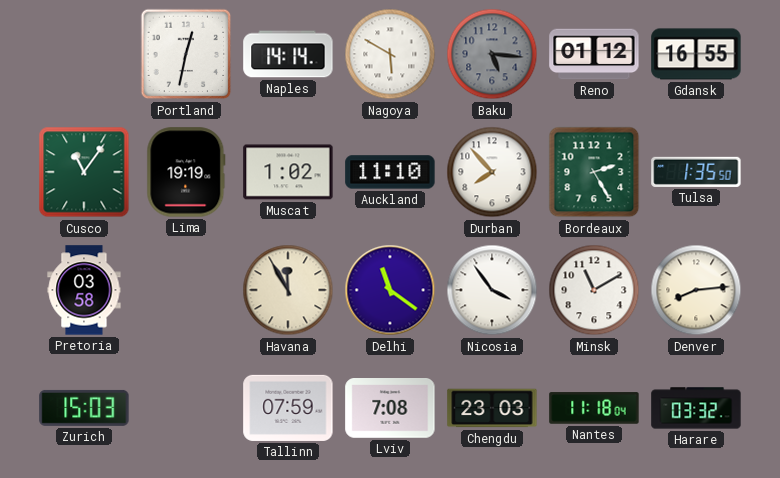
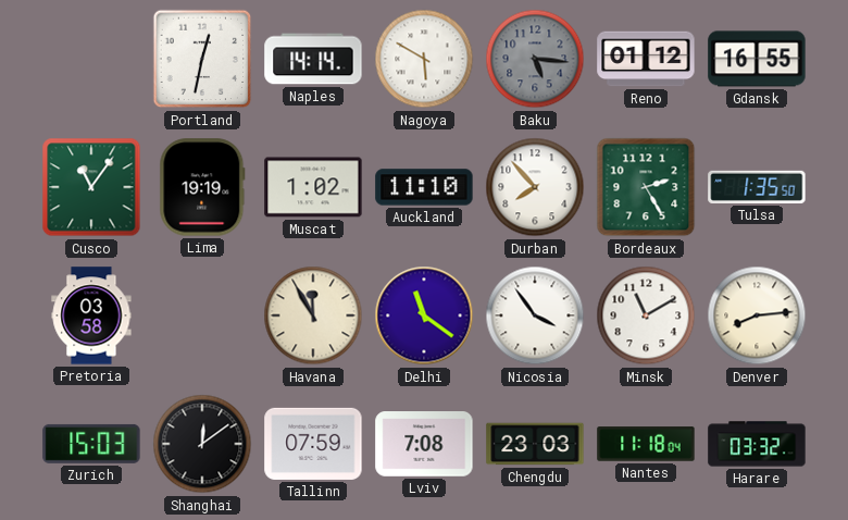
Shanghai: none -> 12:09 (202, 444)
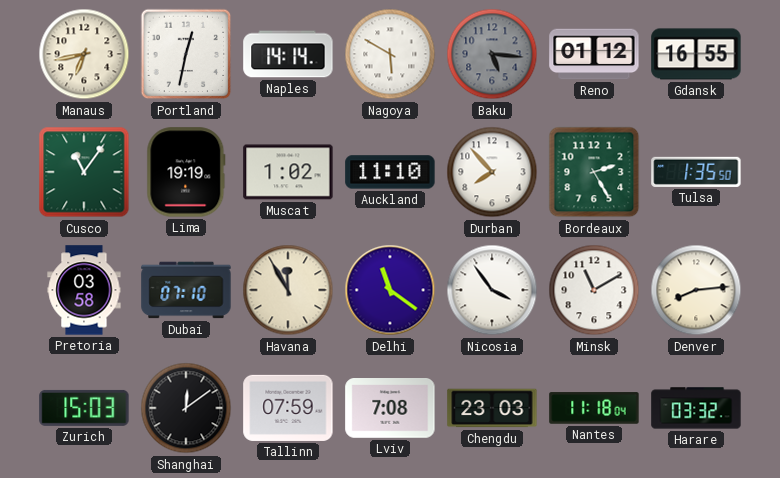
Manaus: none -> 6:43 (84, 54)
Dubai: none -> 07:10 (186, 290)
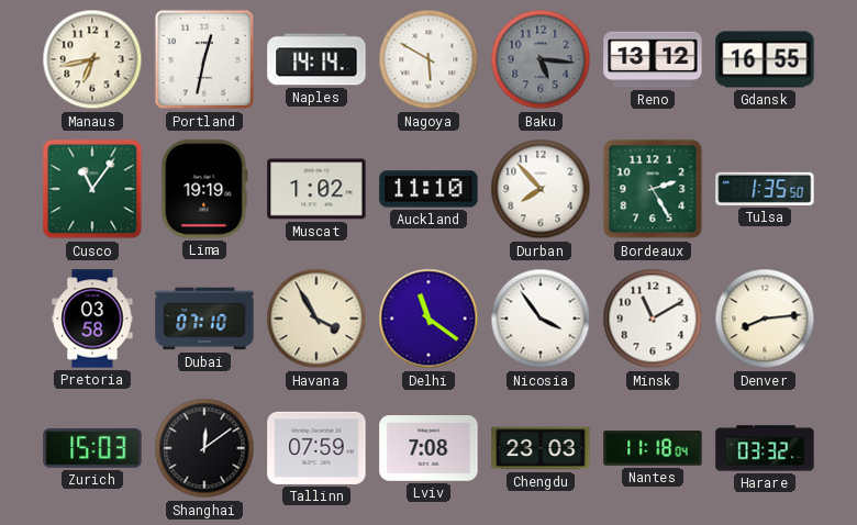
Reno: 01:12 -> 13:12 (653, 59)
Havana: 11:55 -> 3:55 (316, 319)
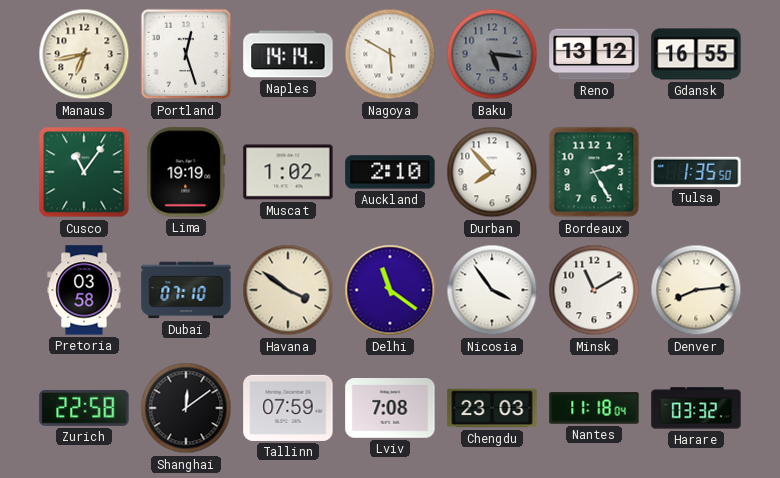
Portland: 12:32 -> 12:27 (186, 54)
Auckland: 11:10 -> 2:10 (390, 172)
Havana: 3:55 -> 3:51 (288, 290)
Zurich: 15:03 -> 22:58 (84, 408)
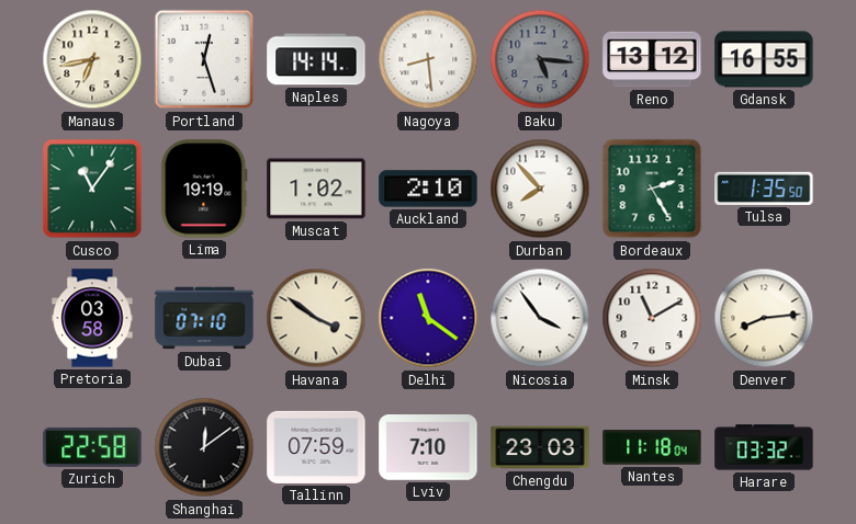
Nagoya: 5:50 -> 8:29 (428, 59)
Lviv: 7:08 -> 7:10 (428, 448)
